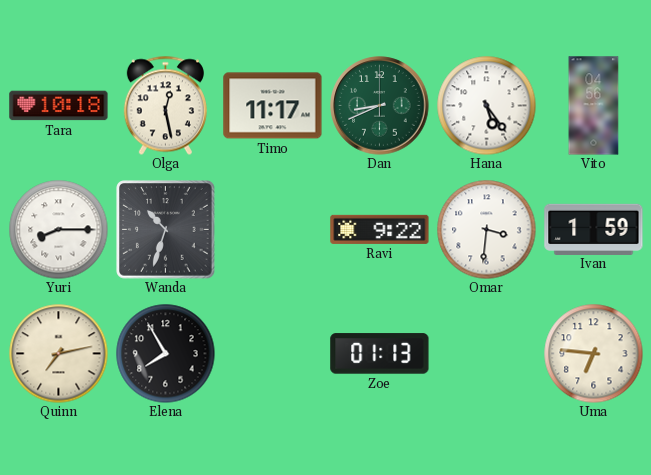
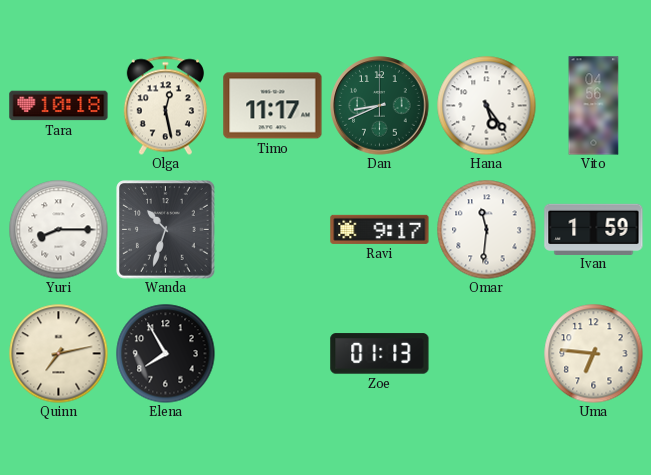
Ravi: 9:22 -> 9:17 (380, 229)
Omar: 3:31 -> 11:31 (487, 230)
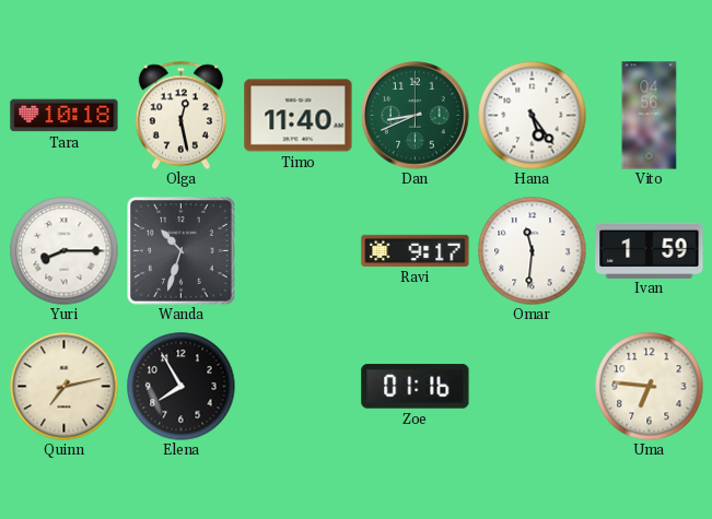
Timo: 11:17 -> 11:40 (299, 116)
Zoe: 01:13 -> 01:16 (416, 387)
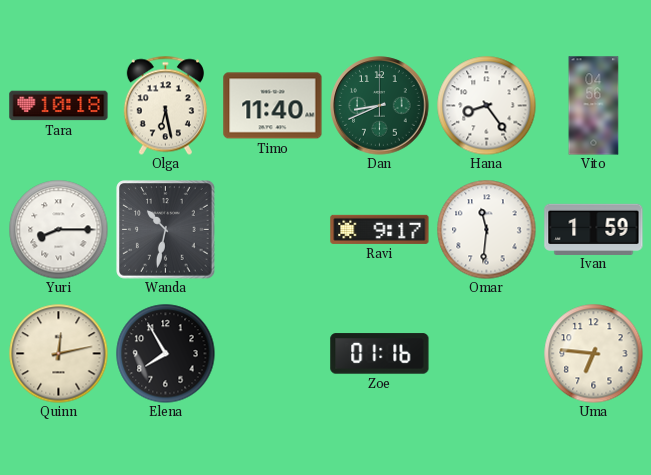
Olga: 12:28 -> 6:28 (165, 105)
Hana: 5:24 -> 8:24 (487, 106)
Wanda: 10:33 -> 10:32 (166, 230)
Quinn: 7:13 -> 12:13 (59, 354)
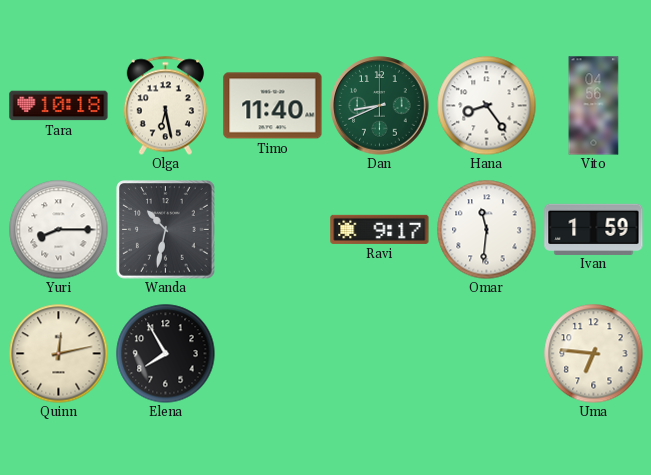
Zoe: 01:16 -> none (380, 354)
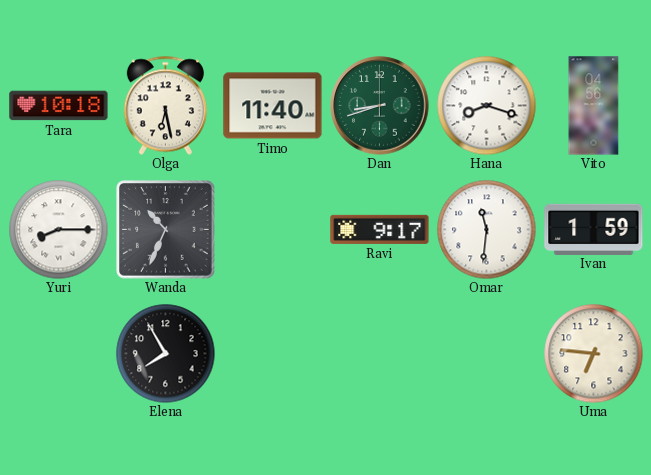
Dan: 8:41 -> 8:42 (380, 106)
Hana: 8:24 -> 8:18 (487, 106)
Wanda: 10:32 -> 10:34 (166, 230)
Quinn: 12:13 -> none (59, 354)
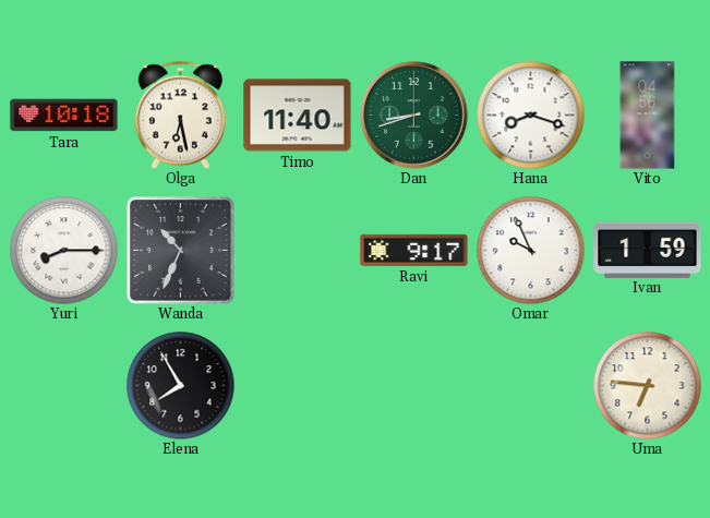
Omar: 11:31 -> 9:56 (531, 251)
